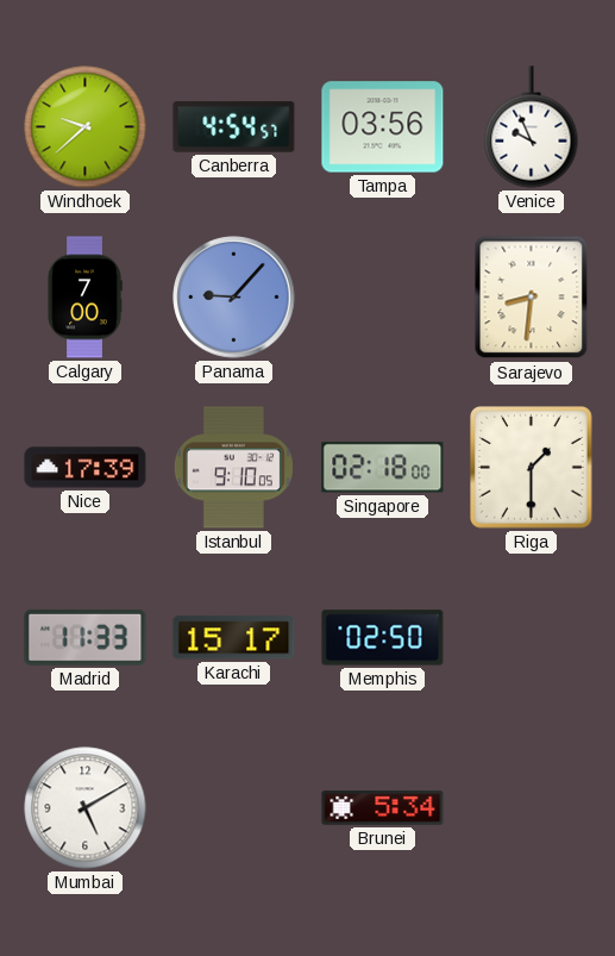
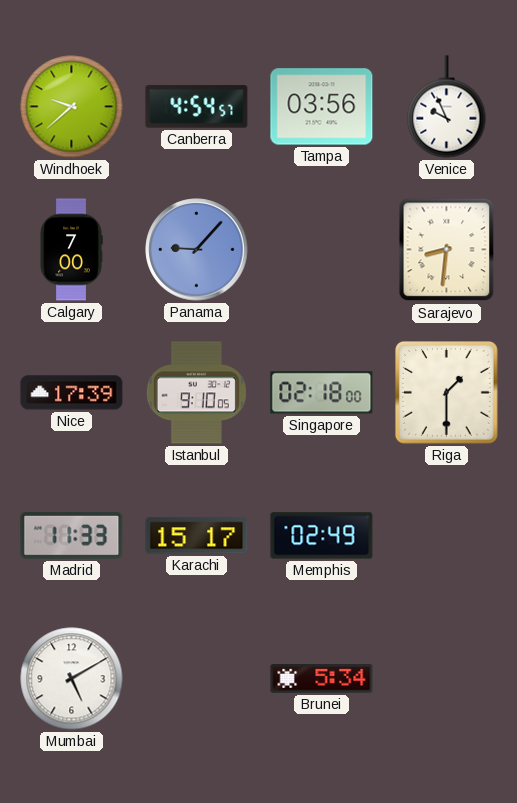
Memphis: 02:50 -> 02:49 (322, 536)
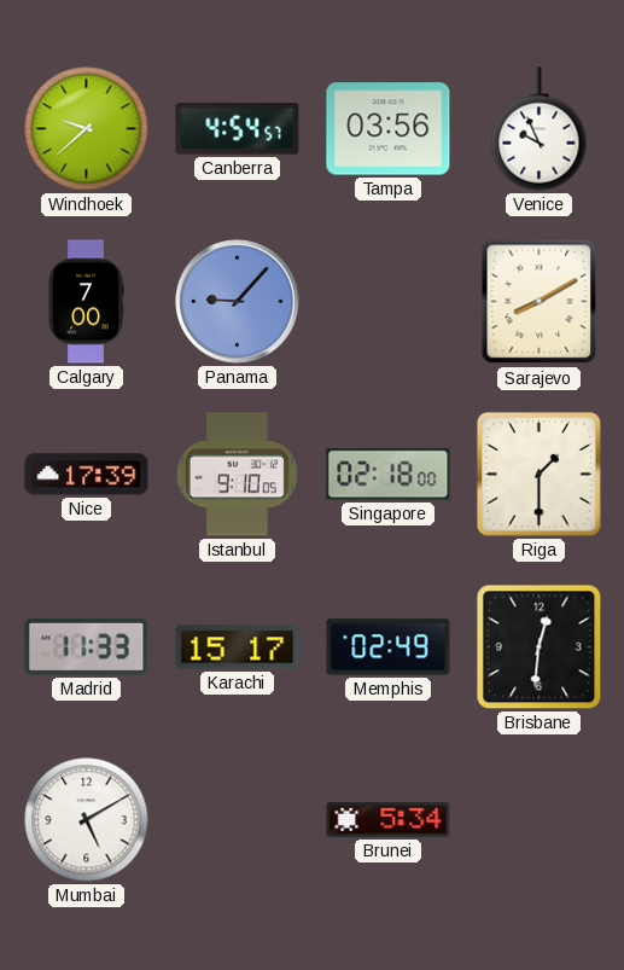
Sarajevo: 8:31 -> 8:10 (540, 302)
Brisbane: none -> 12:31 (540, 647)
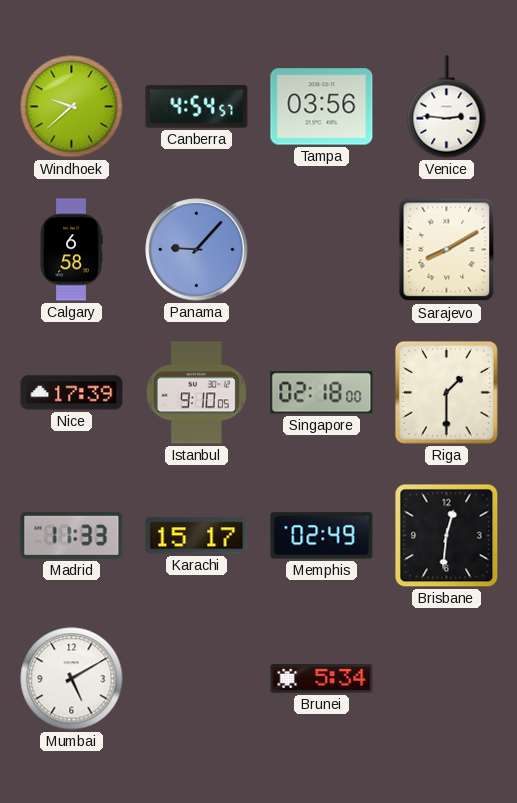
Venice: 9:56 -> 2:46 (447, 107)
Calgary: 7:00 -> 6:58 (71, 250)
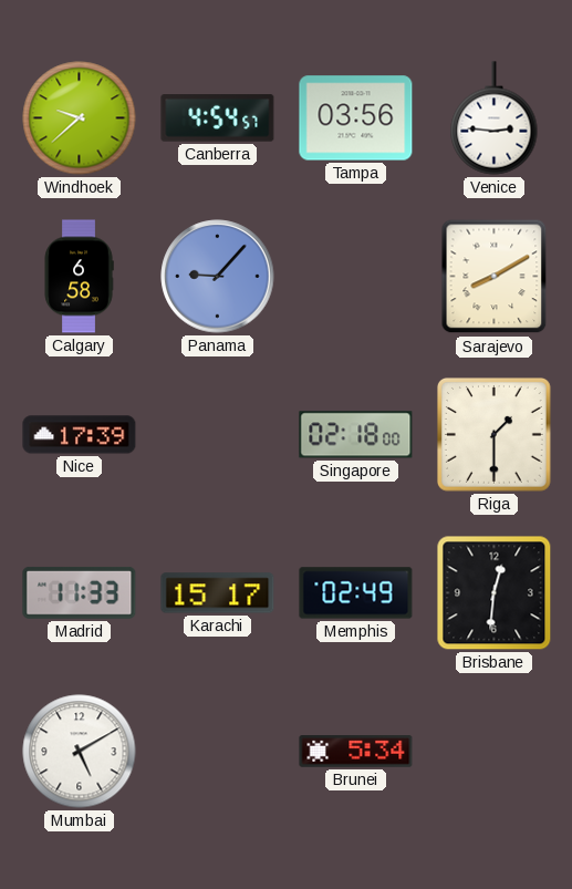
Istanbul: 9:10 -> none (196, 393)
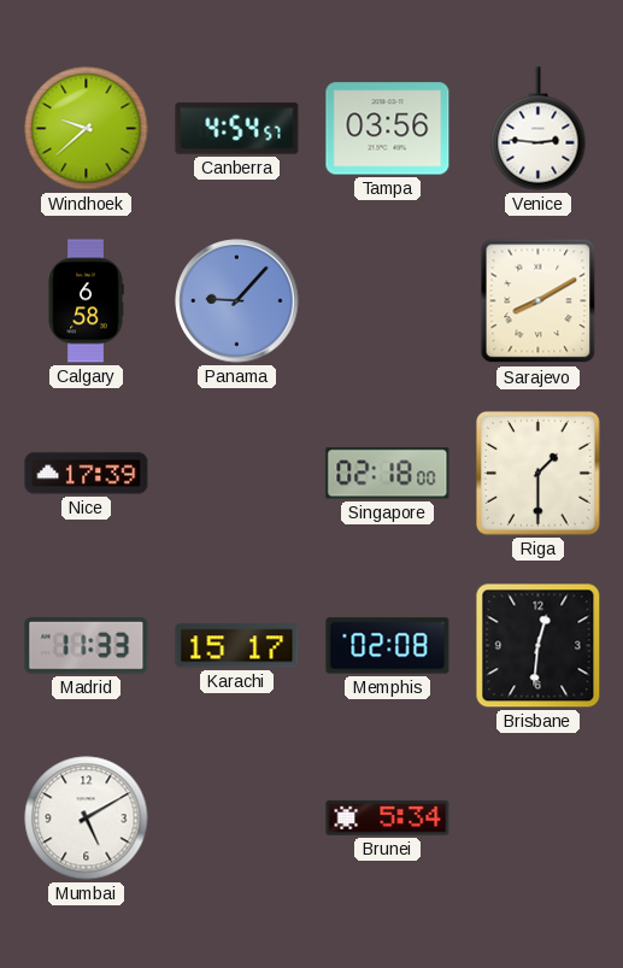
Memphis: 02:49 -> 02:08 (388, 646)
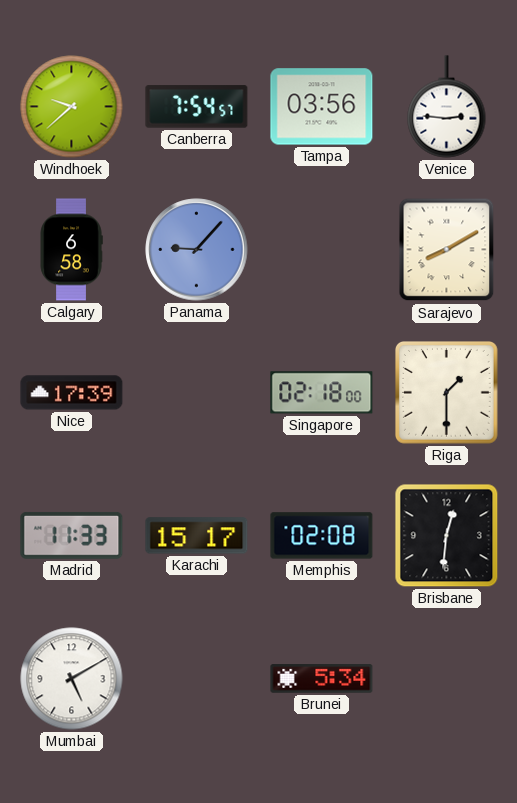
Canberra: 4:54 -> 7:54 (197, 107)
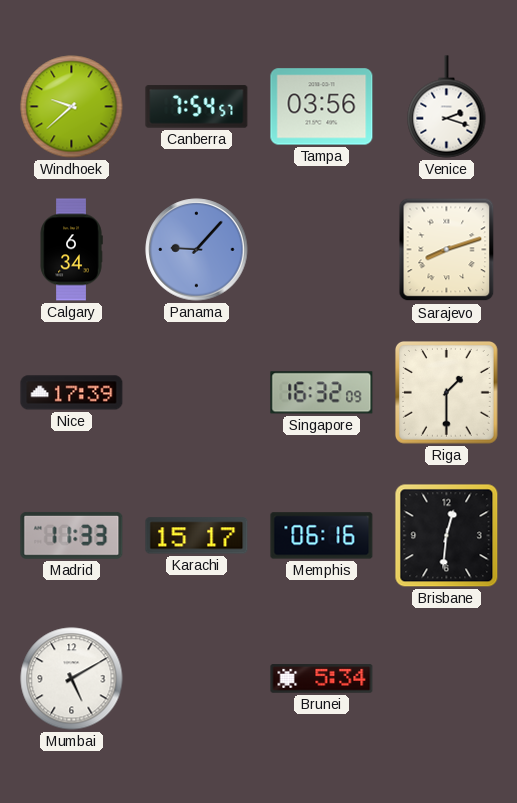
Venice: 2:46 -> 2:18 (447, 107)
Calgary: 6:58 -> 6:34 (71, 250)
Sarajevo: 8:10 -> 8:12 (447, 250)
Singapore: 02:18 -> 16:32 (322, 393)
Memphis: 02:08 -> 06:16 (322, 536)
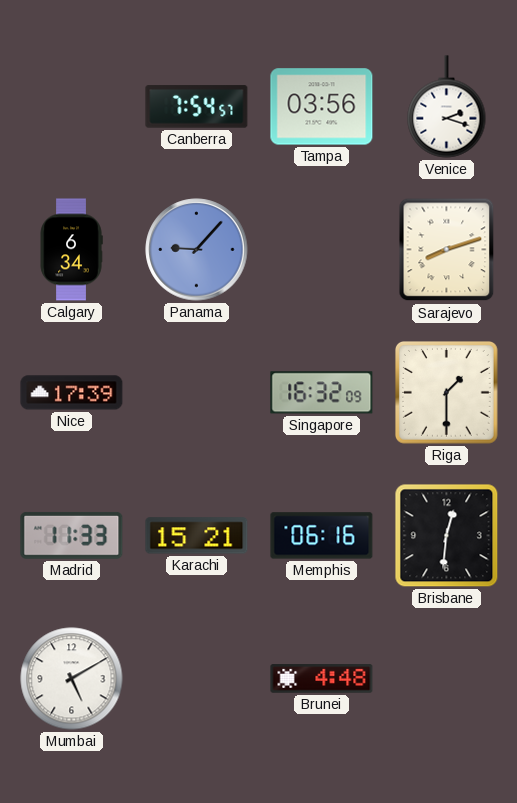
Windhoek: 9:38 -> none (72, 107)
Karachi: 15:17 -> 15:21 (197, 536)
Brunei: 5:34 -> 4:48 (322, 679)
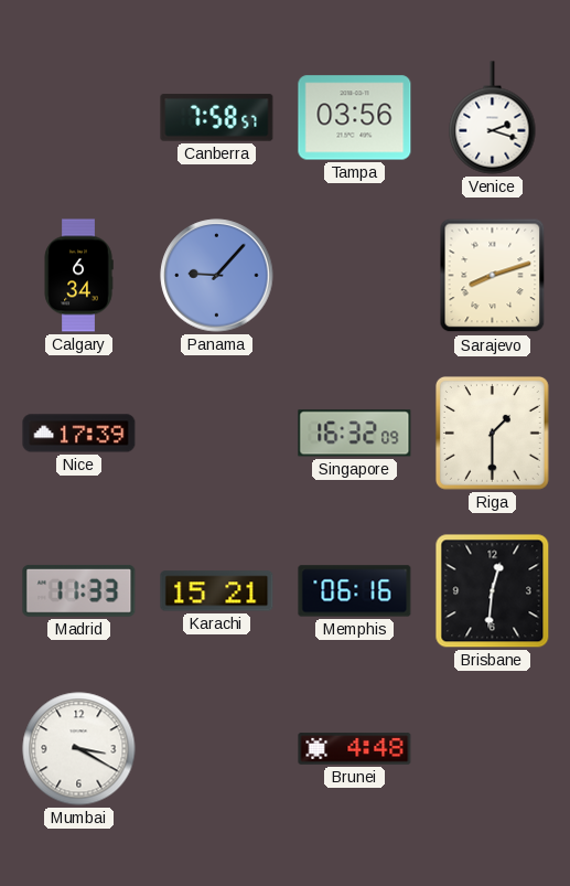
Canberra: 7:54 -> 7:58 (217, 118)
Mumbai: 5:10 -> 3:20 (79, 749)
